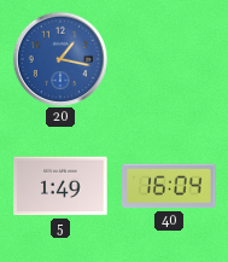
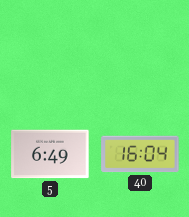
20: 1:17 -> none (59, 58)
5: 1:49 -> 6:49 (50, 154)
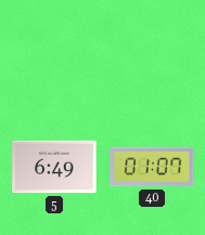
40: 16:04 -> 01:07 (152, 167)
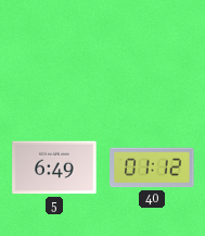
40: 01:07 -> 01:12 (152, 167)
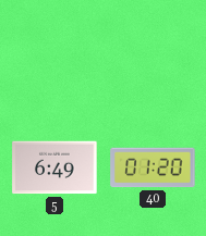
40: 01:12 -> 01:20 (153, 167)
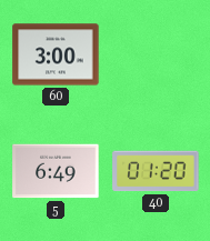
60: none -> 3:00 (56, 54)
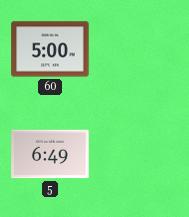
60: 3:00 -> 5:00 (50, 49)
40: 01:20 -> none (156, 171)
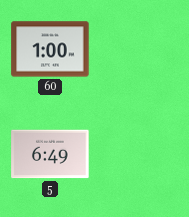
60: 5:00 -> 1:00 (50, 49)
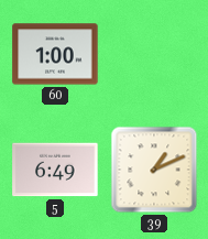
39: none -> 1:11 (154, 170)
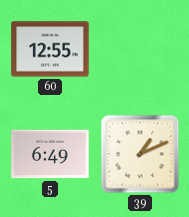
60: 1:00 -> 12:55 (50, 49)
